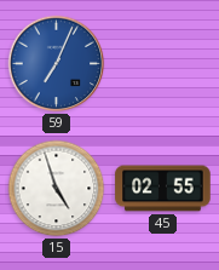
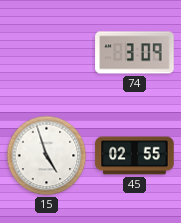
59: 7:04 -> none (57, 64)
74: none -> 3:09 (135, 53)
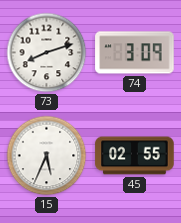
73: none -> 8:12 (47, 53)
15: 4:57 -> 5:34 (47, 156)
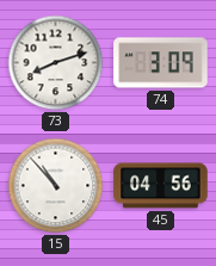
15: 5:34 -> 10:53 (56, 186)
45: 02:55 -> 04:56 (161, 186)
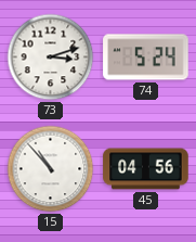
73: 8:12 -> 3:12 (51, 58)
74: 3:09 -> 5:24 (146, 58)
